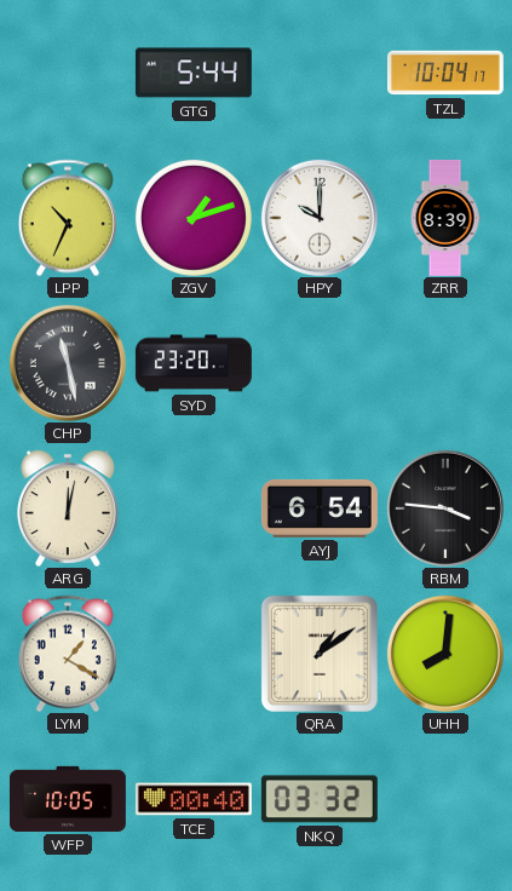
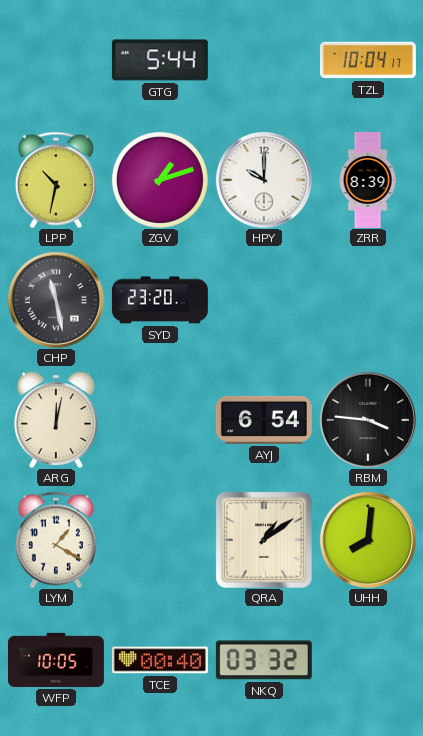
LPP: 10:34 -> 10:32 (56, 180)
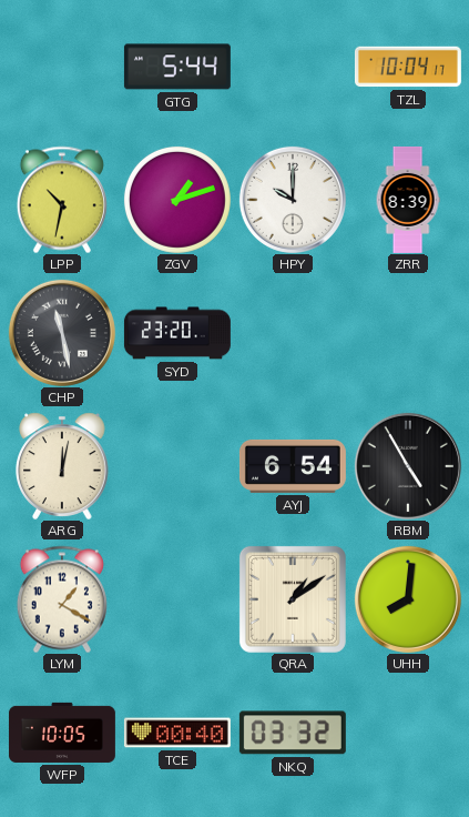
RBM: 3:46 -> 4:55 (408, 466)
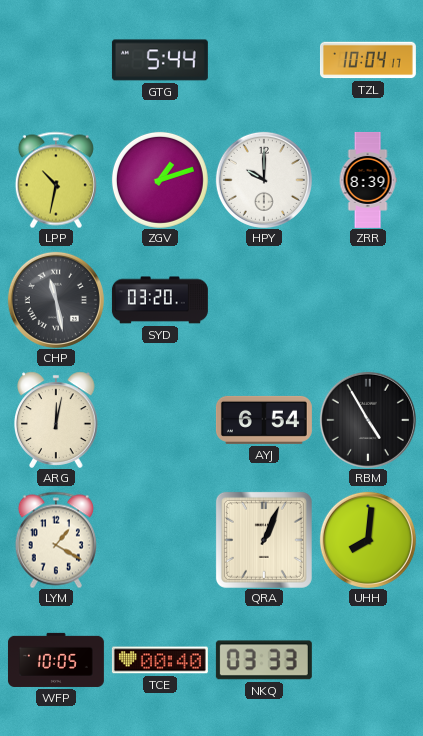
SYD: 23:20 -> 03:20 (160, 300)
QRA: 1:09 -> 1:04 (264, 540)
NKQ: 03:32 -> 03:33 (264, 660)
